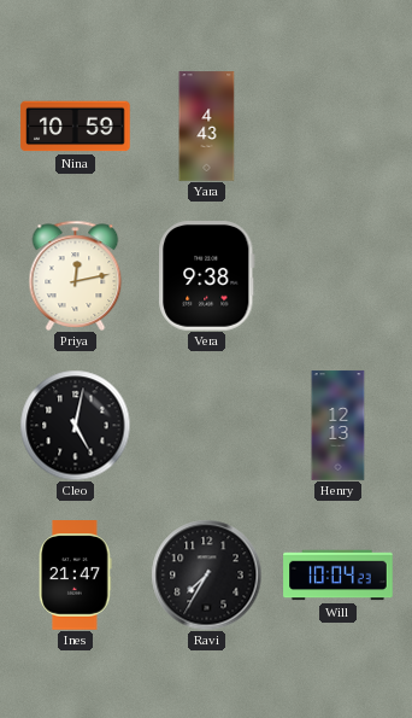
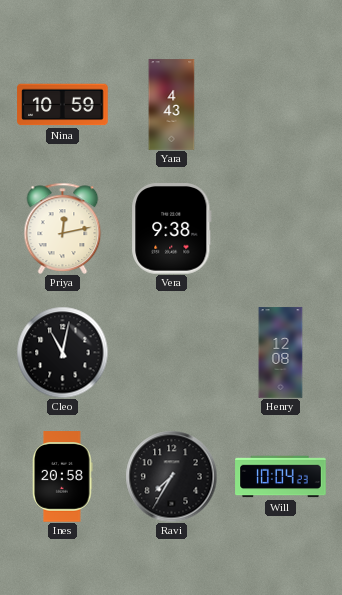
Cleo: 5:02 -> 11:02 (62, 352)
Henry: 12:13 -> 12:08 (281, 353)
Ines: 21:47 -> 20:58 (63, 477)
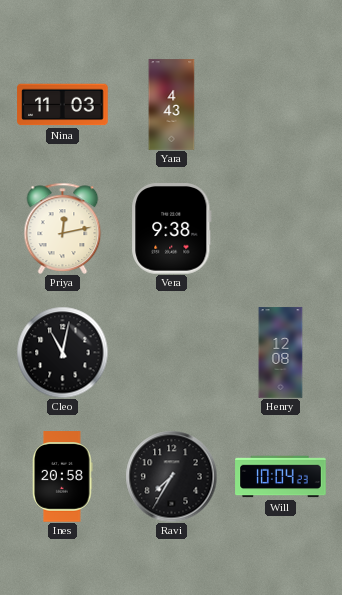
Nina: 10:59 -> 11:03 (63, 105)
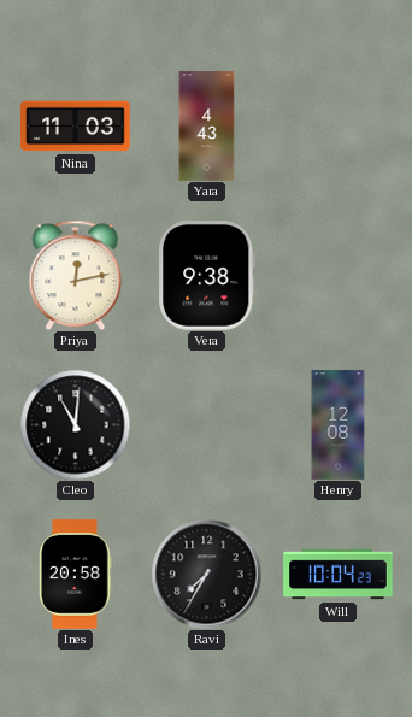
Cleo: 11:02 -> 11:01 (75, 424)
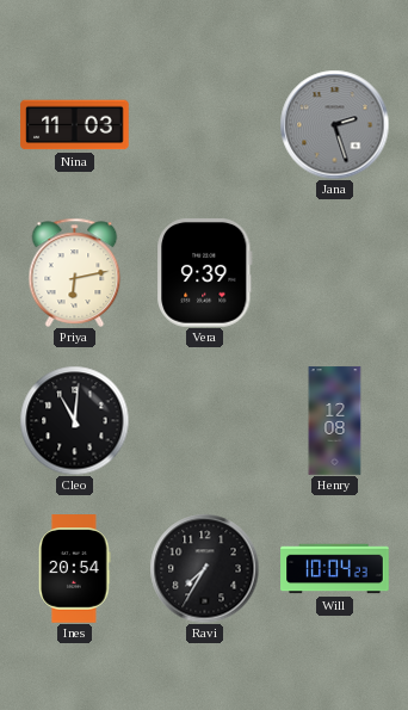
Yara: 4:43 -> none (207, 127)
Jana: none -> 2:27 (334, 124)
Priya: 12:13 -> 6:13 (75, 272)
Vera: 9:38 -> 9:39 (205, 273)
Ines: 20:58 -> 20:54 (75, 569)
